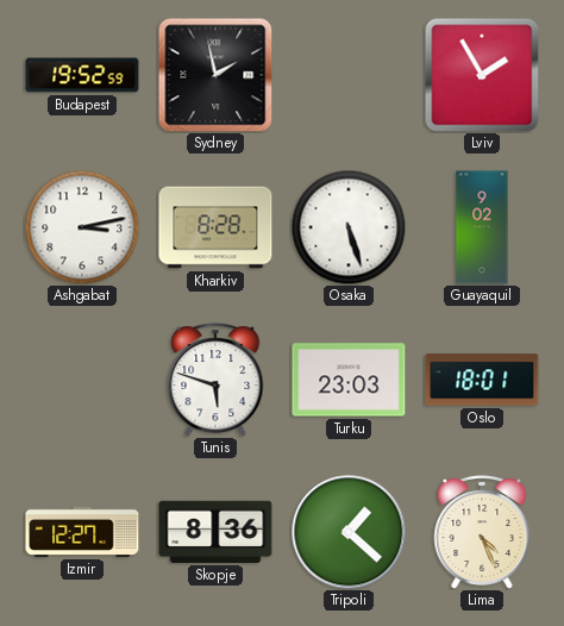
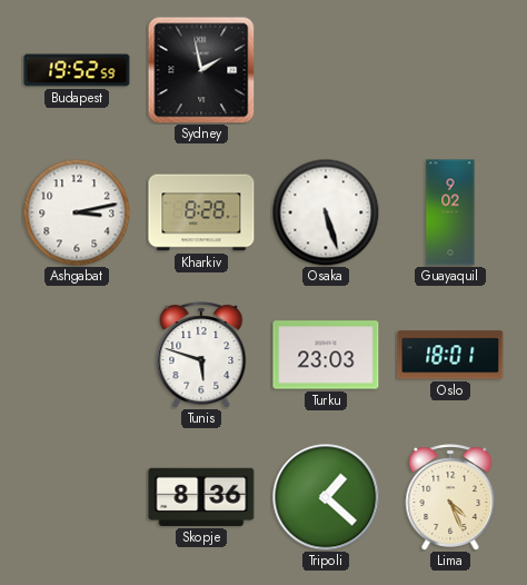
Lviv: 1:55 -> none (482, 75)
Izmir: 12:27 -> none (82, 532)
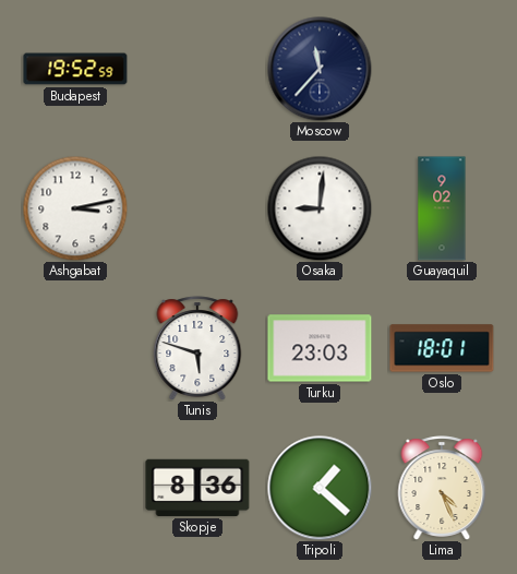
Sydney: 1:58 -> none (201, 70)
Moscow: none -> 11:37 (320, 69)
Kharkiv: 8:28 -> none (201, 212)
Osaka: 5:27 -> 9:01 (320, 208)
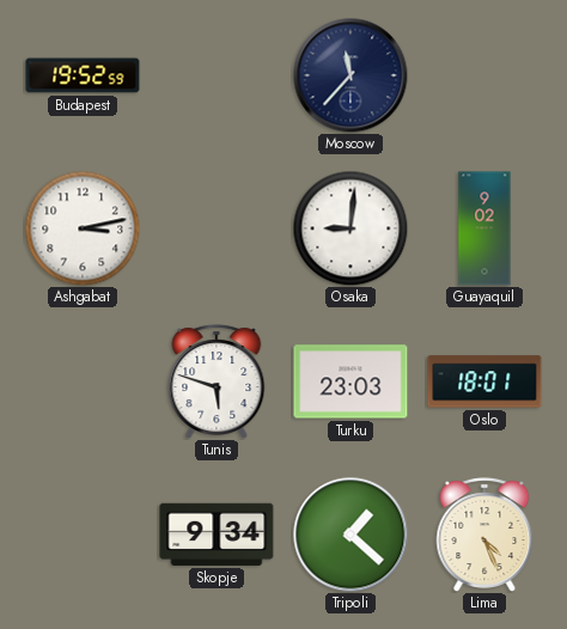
Skopje: 8:36 -> 9:34 (217, 535)
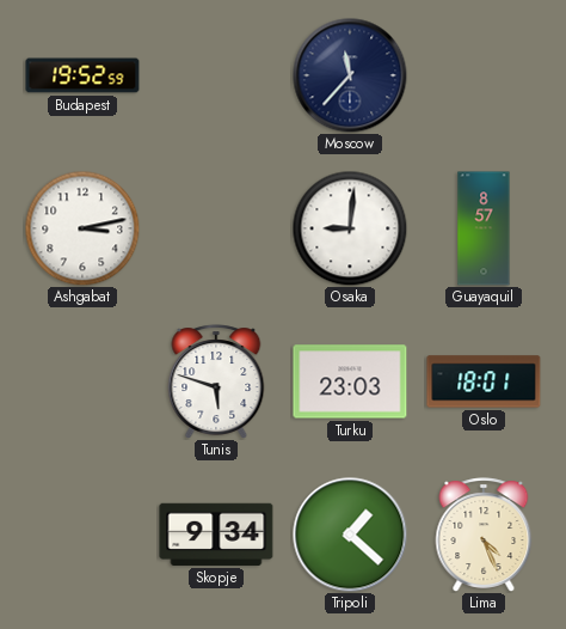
Guayaquil: 9:02 -> 8:57 (484, 228)
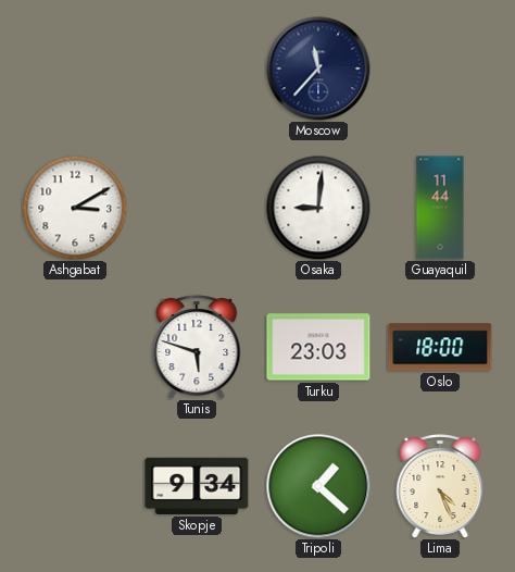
Budapest: 19:52 -> none (82, 75)
Ashgabat: 3:13 -> 3:10 (75, 208)
Guayaquil: 8:57 -> 11:44 (440, 208)
Oslo: 18:01 -> 18:00 (440, 347)
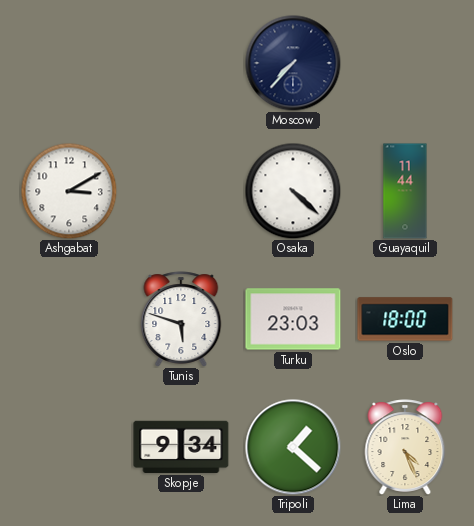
Moscow: 11:37 -> 7:37 (293, 63)
Osaka: 9:01 -> 4:22 (293, 191)
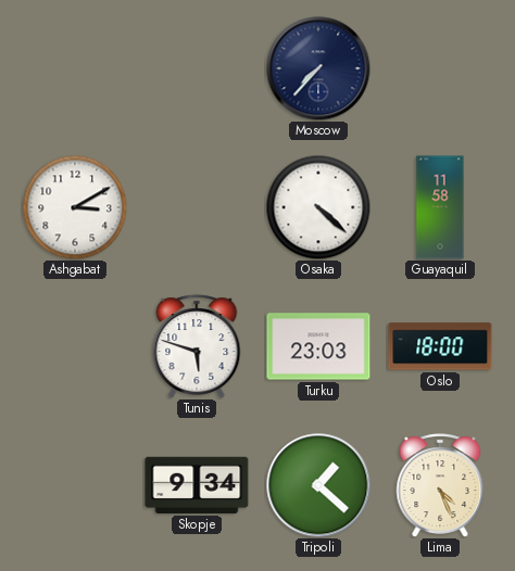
Guayaquil: 11:44 -> 11:58 (440, 207)
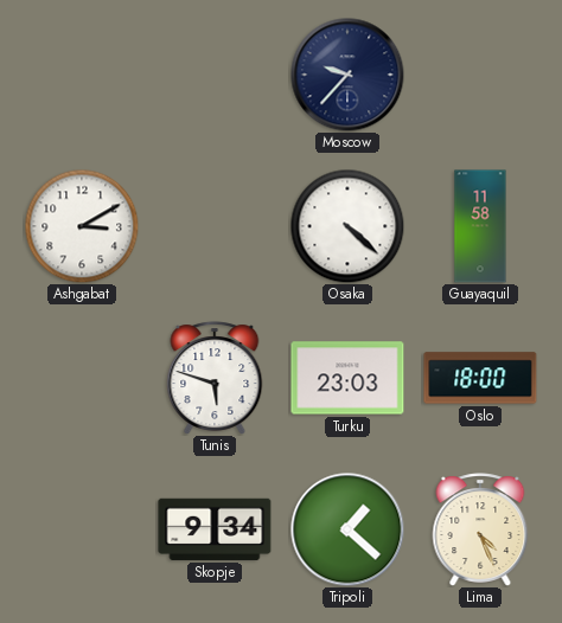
Moscow: 7:37 -> 9:37 (347, 75)
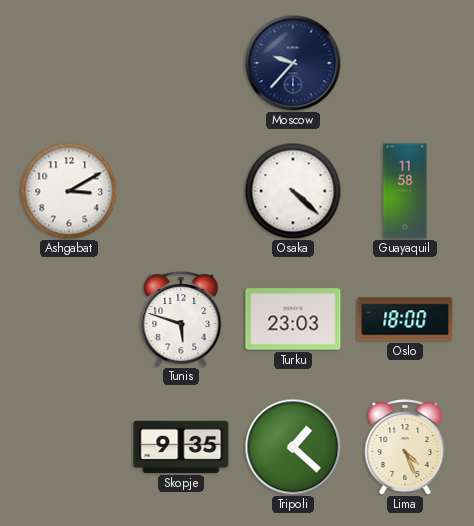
Skopje: 9:34 -> 9:35 (181, 447)
